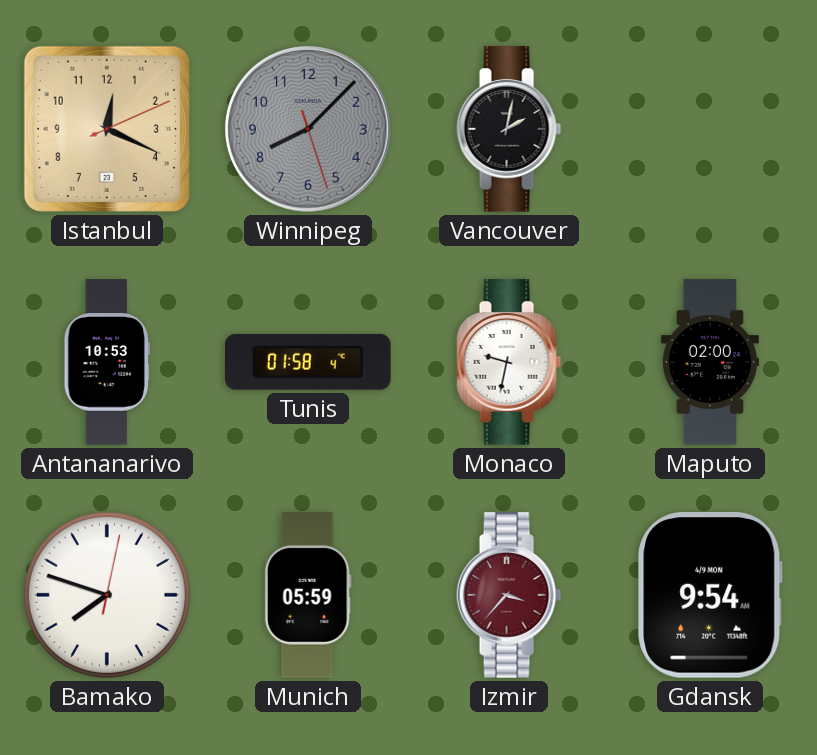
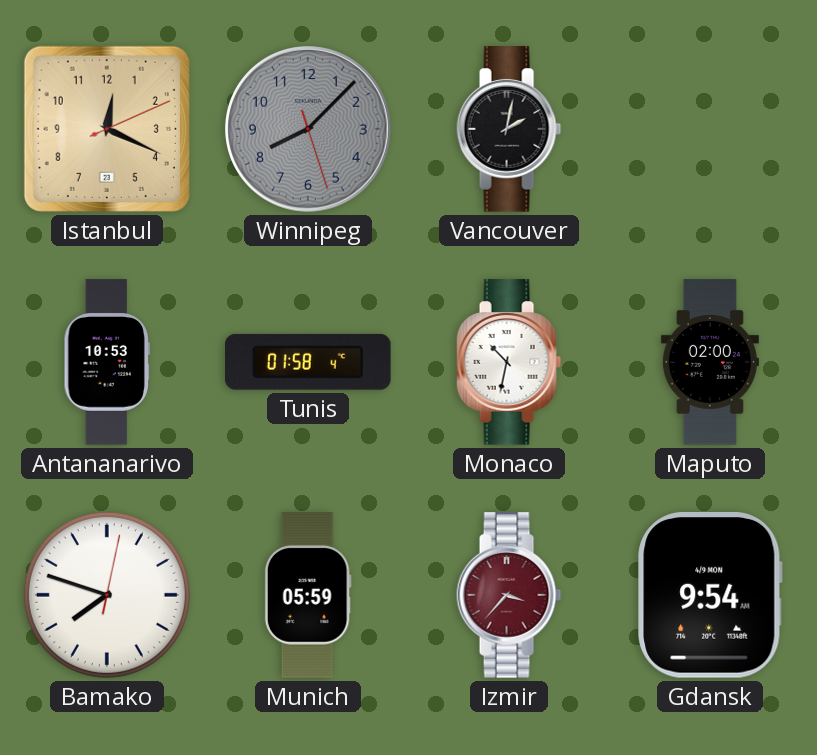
Monaco: 9:32 -> 10:32 (509, 362)
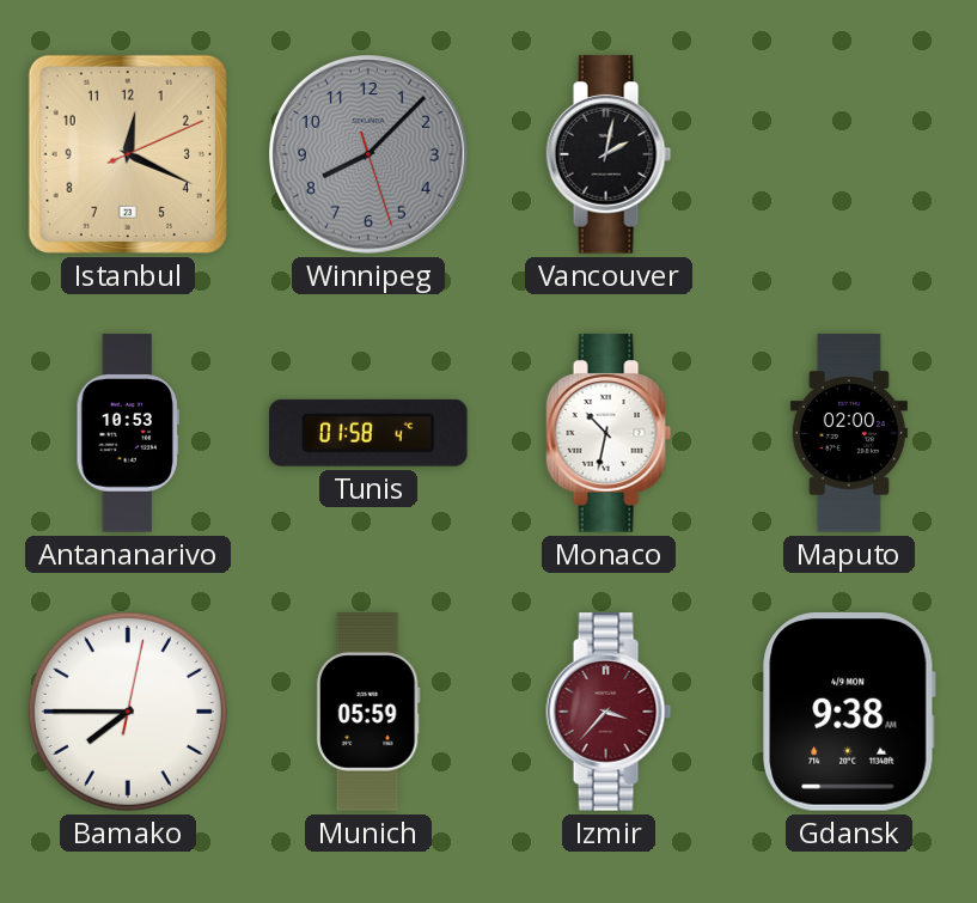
Bamako: 7:48 -> 7:45 (128, 712)
Gdansk: 9:54 -> 9:38 (849, 713)
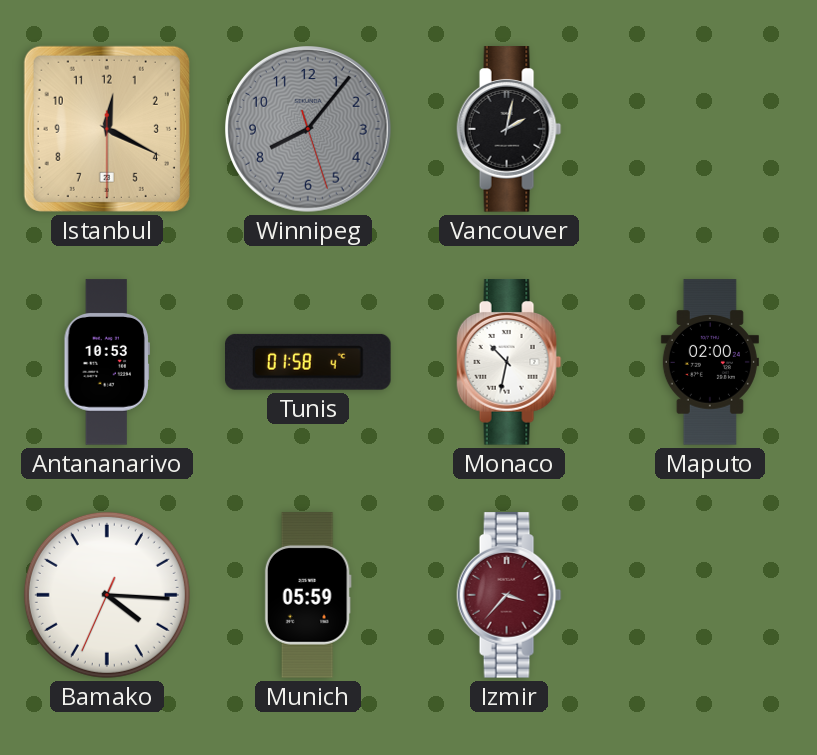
Istanbul: 12:19:11 -> 12:19:30 (107, 129)
Winnipeg: 8:07 -> 8:06 (309, 130)
Bamako: 7:45 -> 4:15 (107, 595)
Gdansk: 9:38 -> none (849, 713)
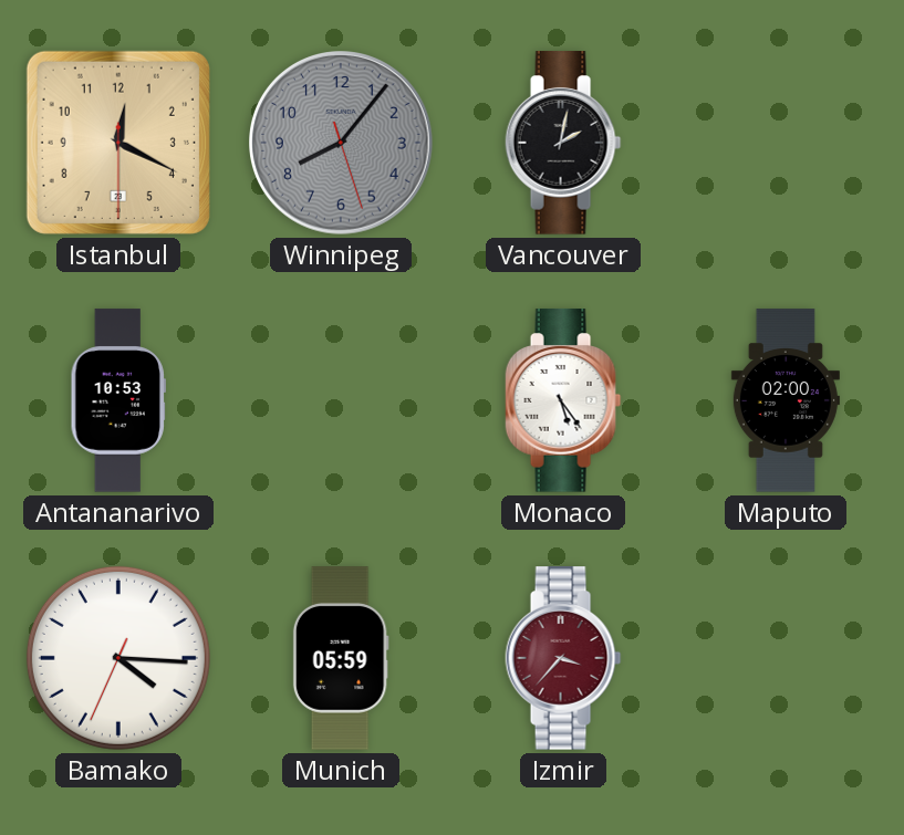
Tunis: 01:58 -> none (309, 362)
Monaco: 10:32 -> 5:24 (563, 400)
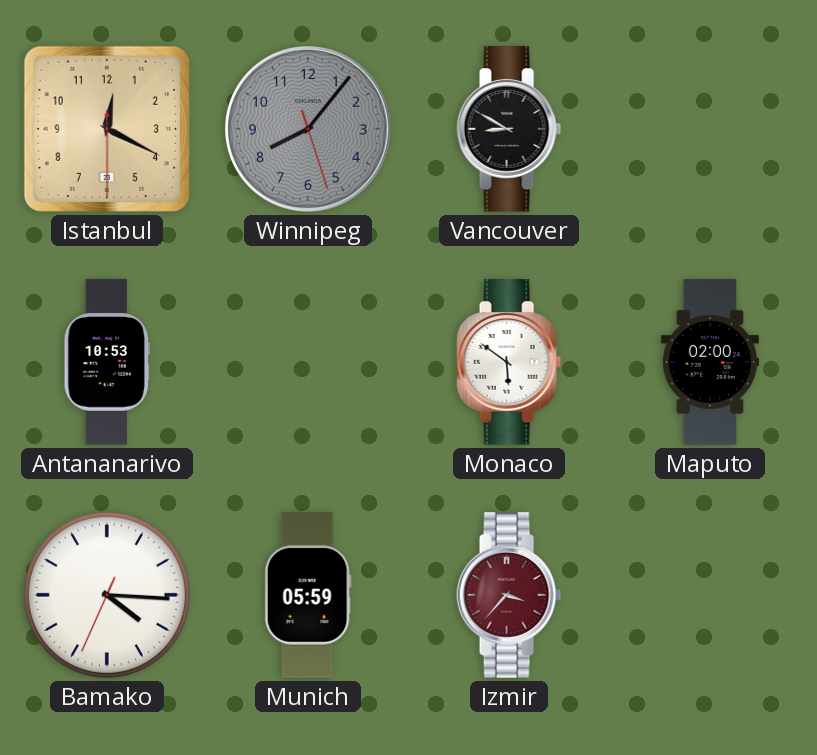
Vancouver: 2:02 -> 8:50 (509, 129)
Monaco: 5:24 -> 5:51 (509, 362)
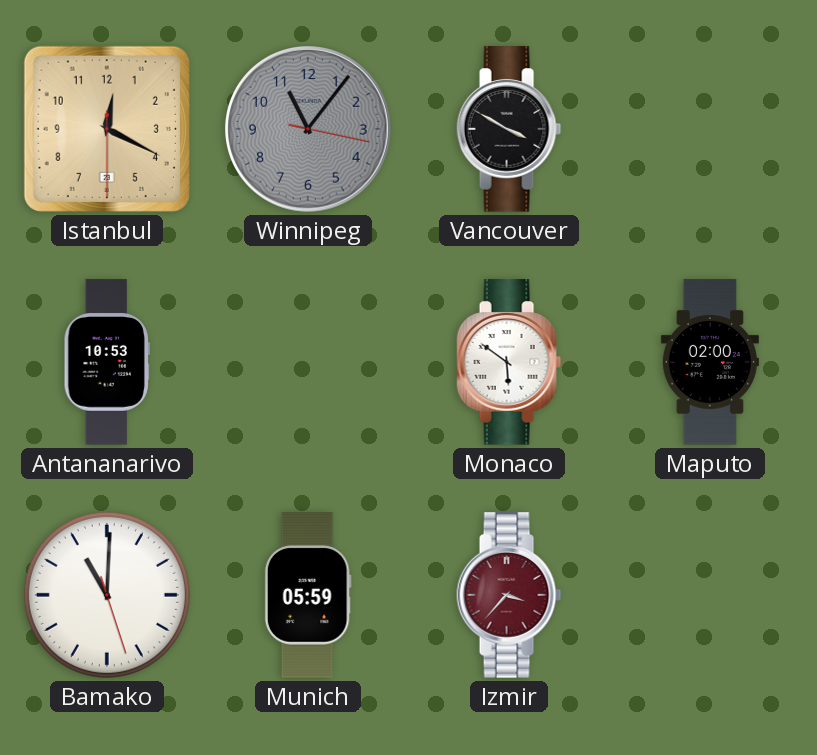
Winnipeg: 8:06 -> 11:06 (309, 130)
Vancouver: 8:50 -> 3:50 (509, 129)
Bamako: 4:15 -> 11:00 (107, 595)
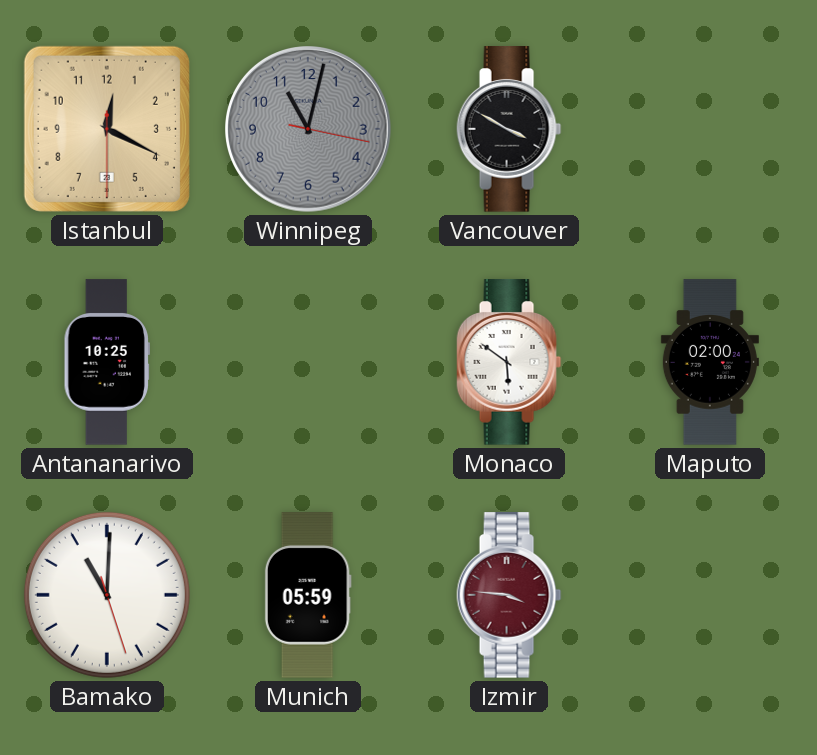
Winnipeg: 11:06 -> 11:02 (309, 130)
Antananarivo: 10:53 -> 10:25 (106, 362)
Izmir: 3:37 -> 3:46 (509, 595)
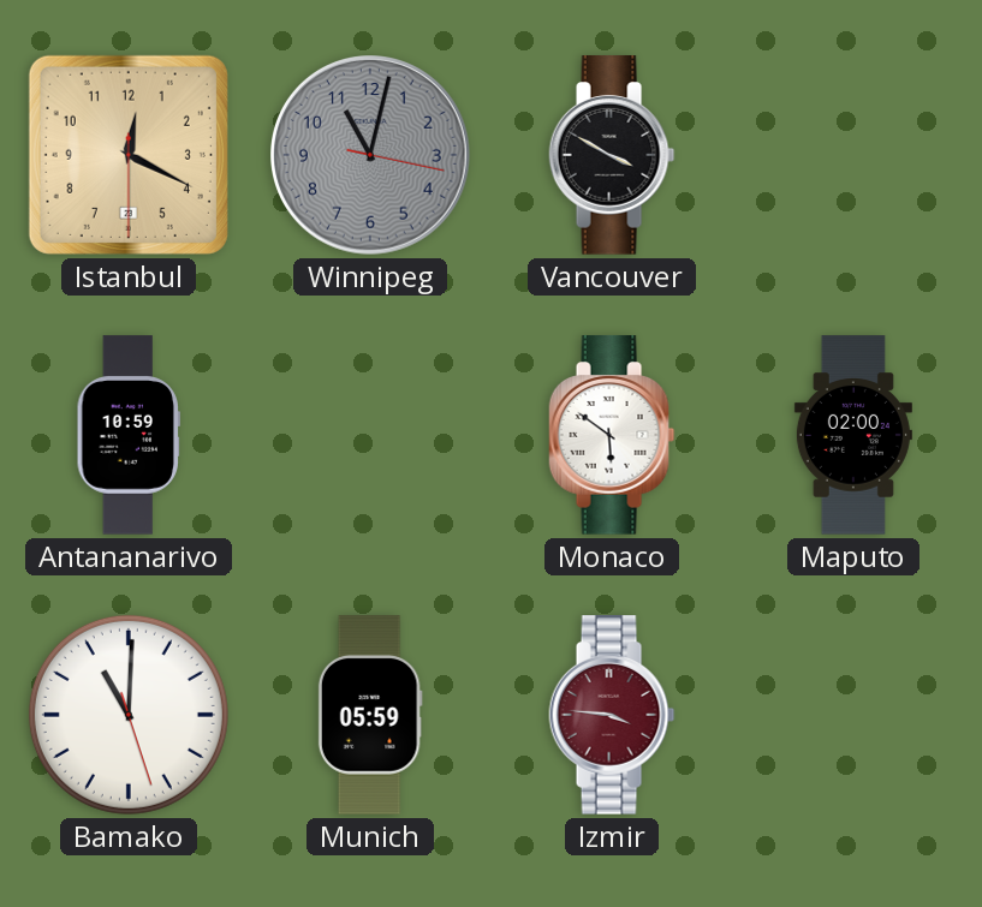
Antananarivo: 10:25 -> 10:59 (127, 435)
